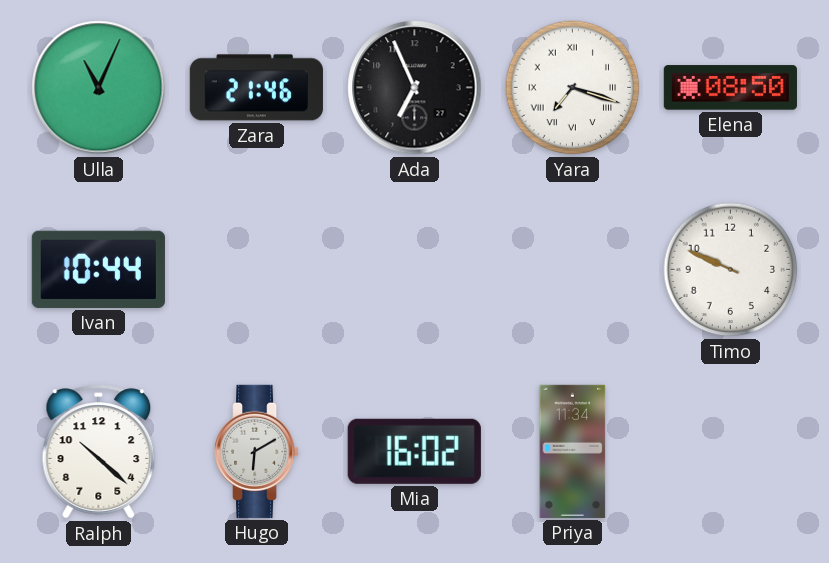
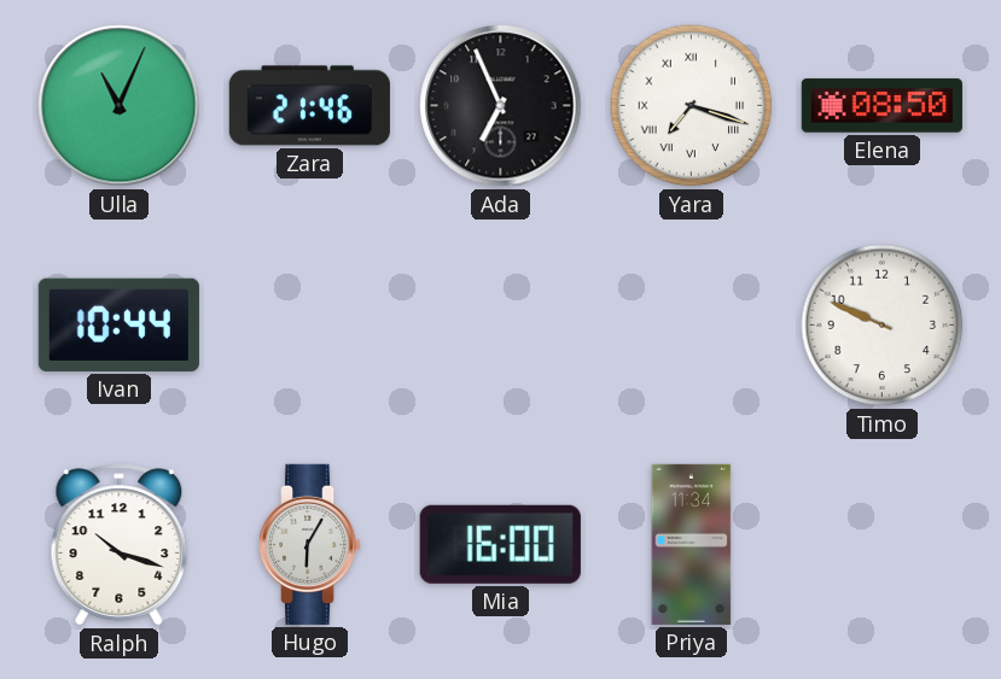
Ralph: 10:22 -> 10:18 (120, 545)
Hugo: 6:10 -> 6:05 (312, 544)
Mia: 16:02 -> 16:00 (500, 544)
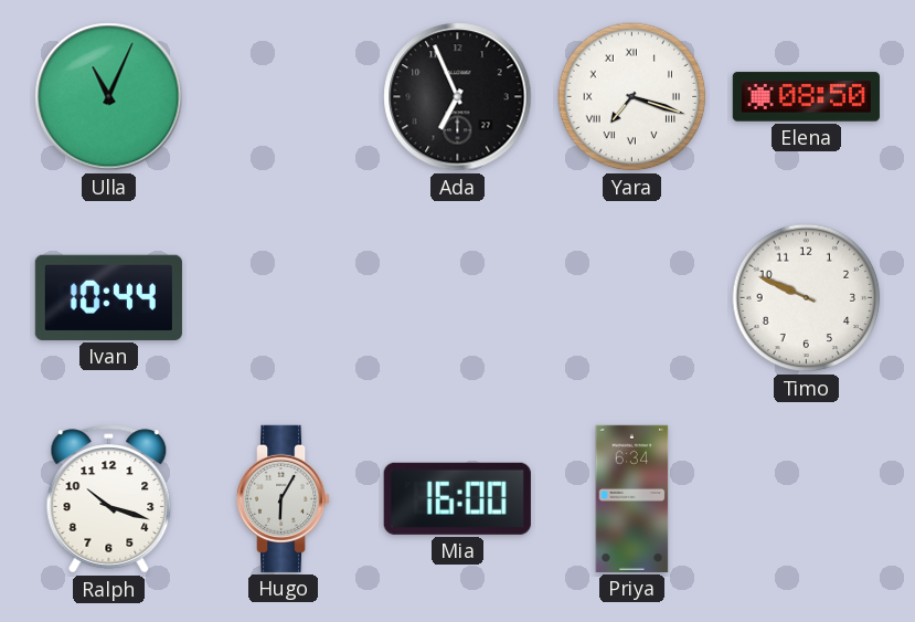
Zara: 21:46 -> none (309, 106)
Priya: 11:34 -> 6:34 (632, 498)
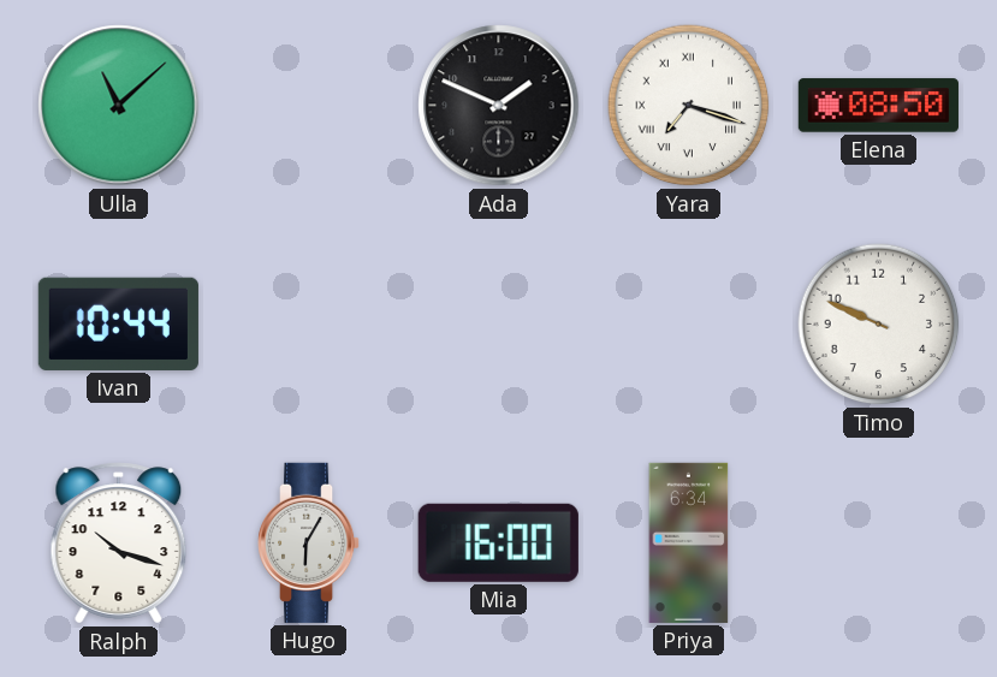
Ulla: 11:04 -> 11:08 (119, 106)
Ada: 6:56 -> 1:49 (499, 106)
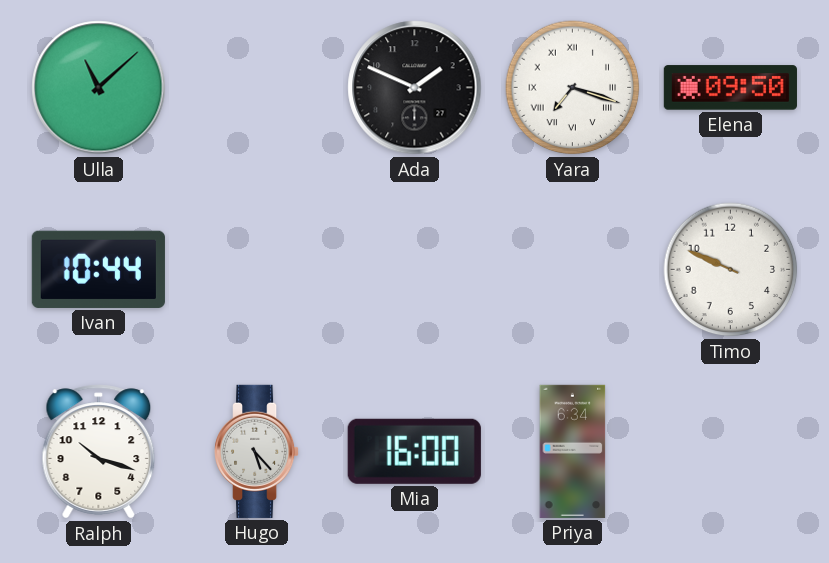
Elena: 08:50 -> 09:50 (730, 88)
Hugo: 6:05 -> 5:23 (258, 451)
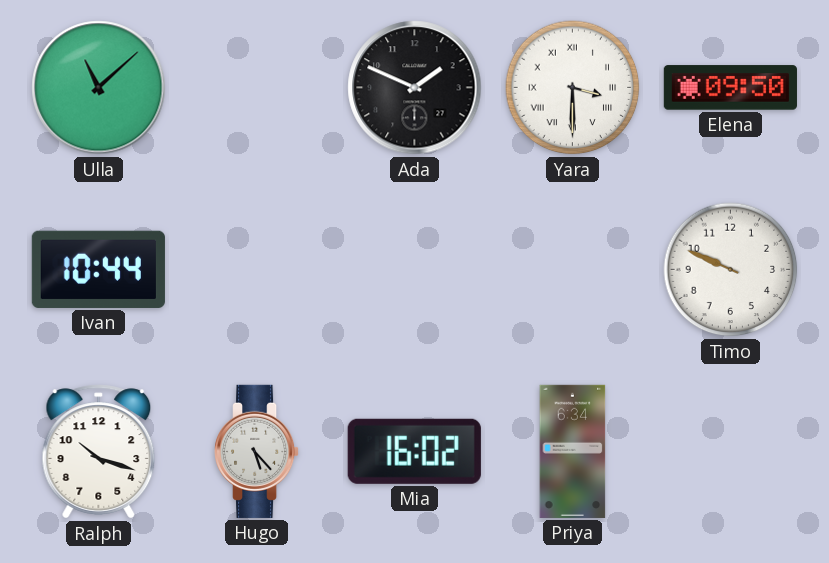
Yara: 7:18 -> 3:30 (573, 88)
Mia: 16:00 -> 16:02 (414, 451)
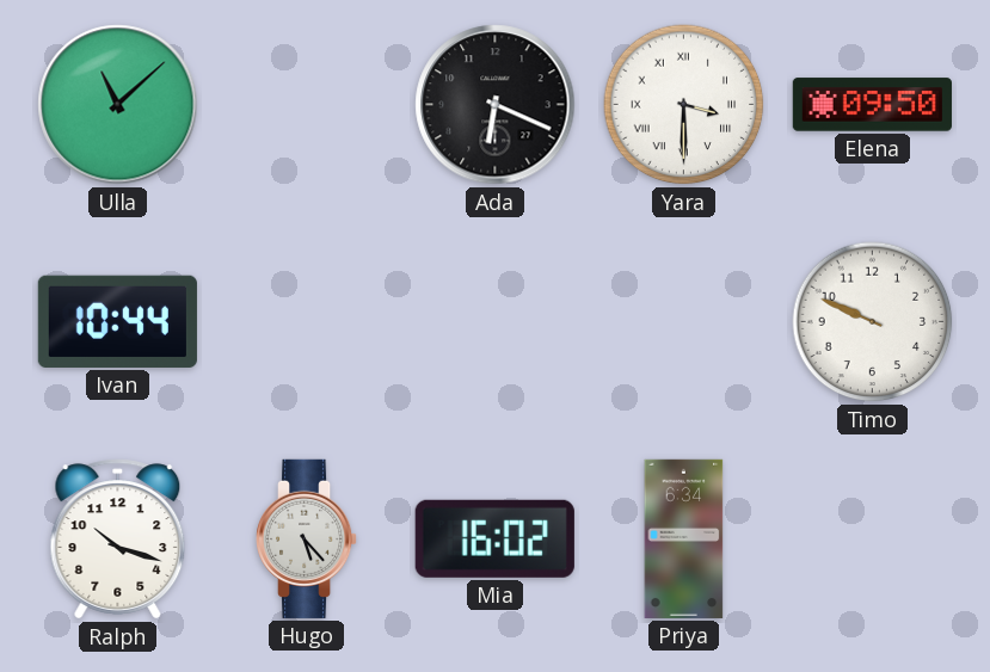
Ada: 1:49 -> 6:19 (496, 105)
